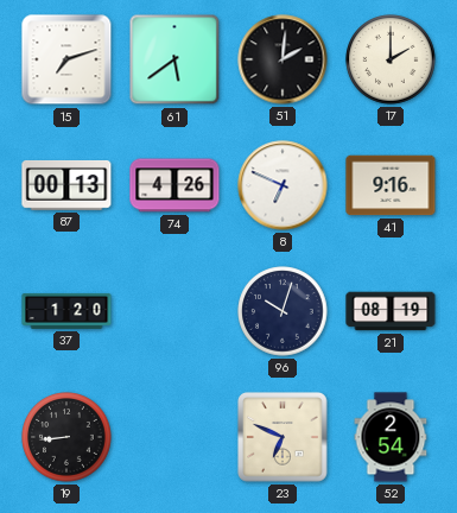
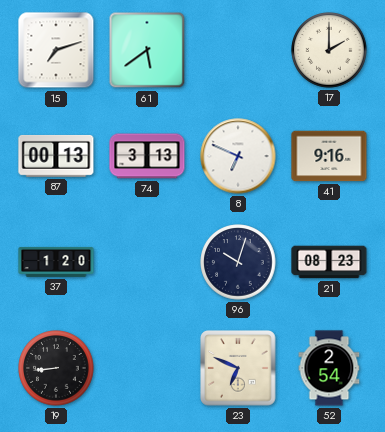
51: 2:01 -> none (283, 59)
74: 4:26 -> 3:13 (147, 156)
21: 08:19 -> 08:23 (329, 262)
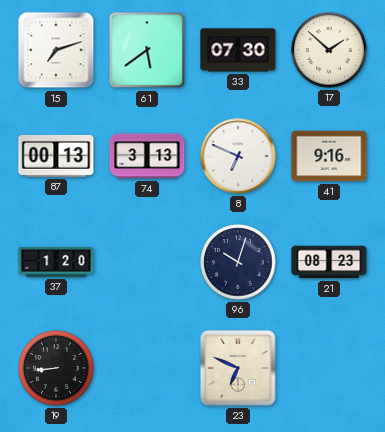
33: none -> 07:30 (238, 50)
17: 2:00 -> 1:52 (329, 50)
52: 2:54 -> none (329, 368)
